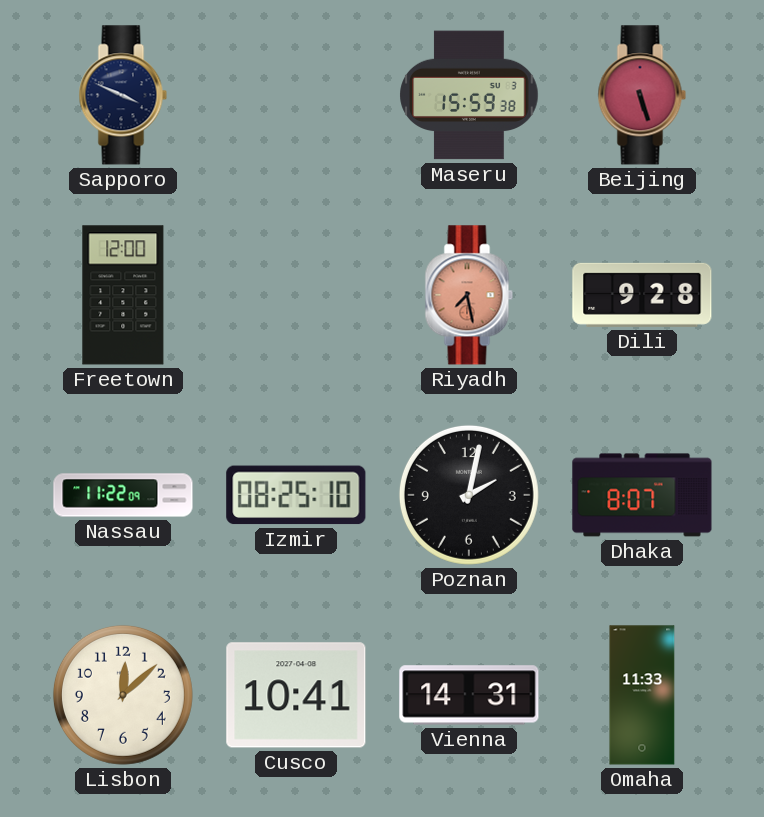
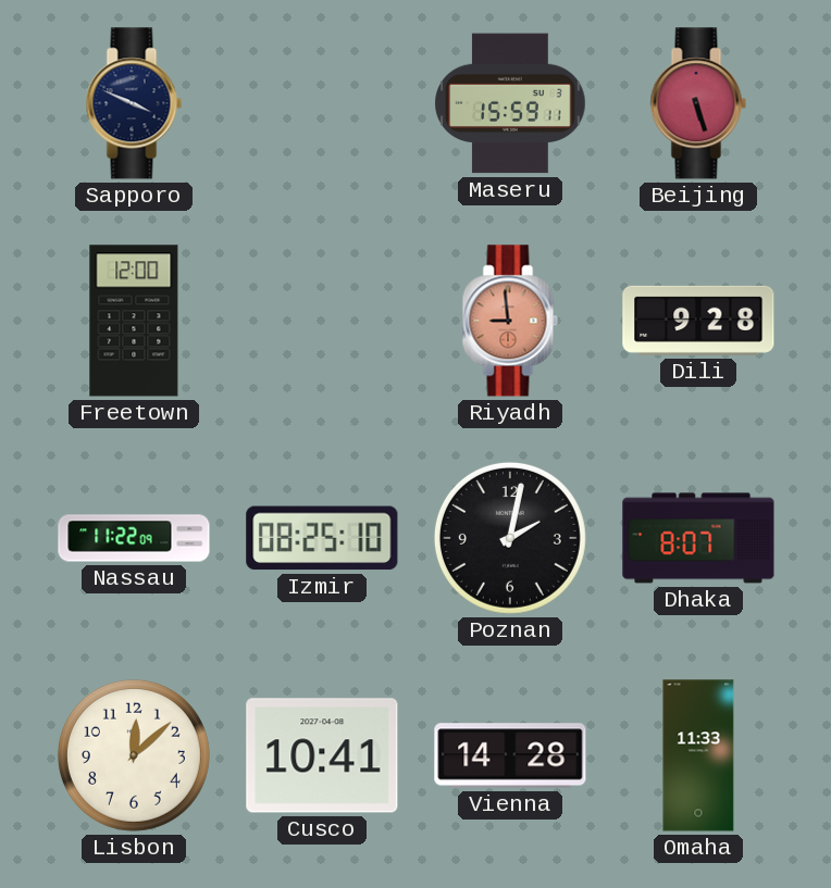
Maseru: 15:59:38 -> 15:59:11 (510, 103)
Riyadh: 7:28 -> 8:59 (510, 321)
Vienna: 14:31 -> 14:28 (510, 755)
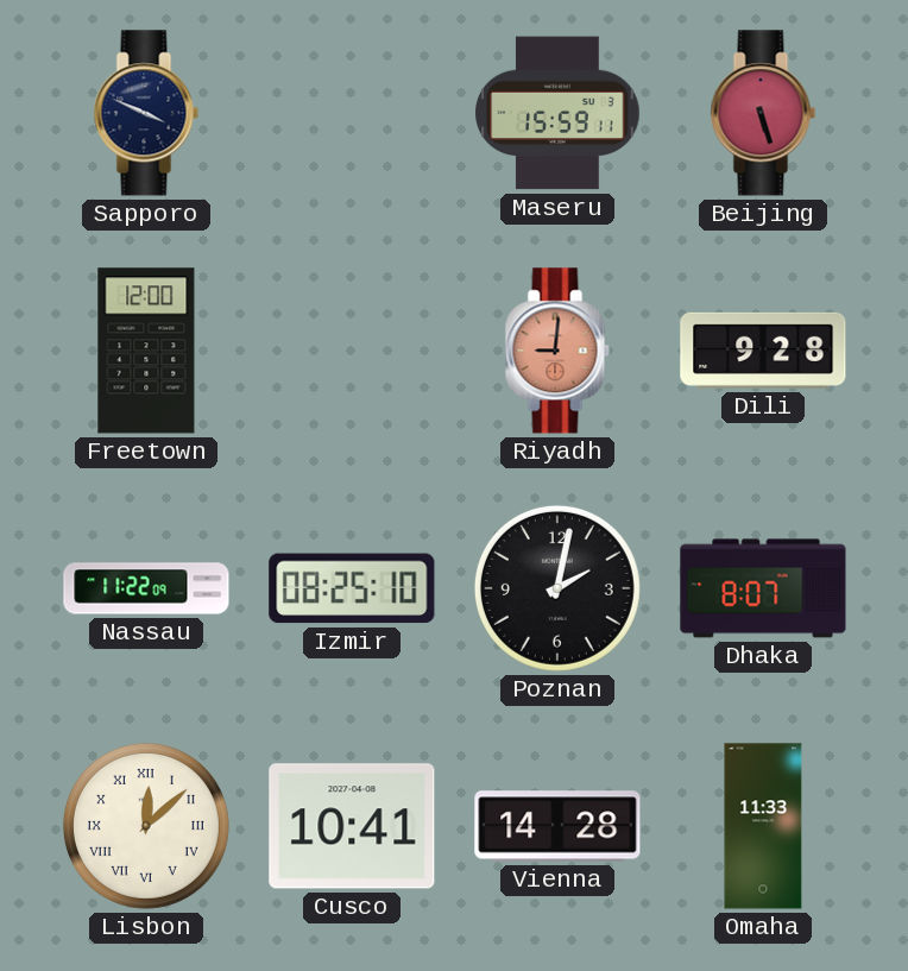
Riyadh: 8:59 -> 9:01 (557, 351)
Lisbon numerals: Arabic -> Roman (146, 826)
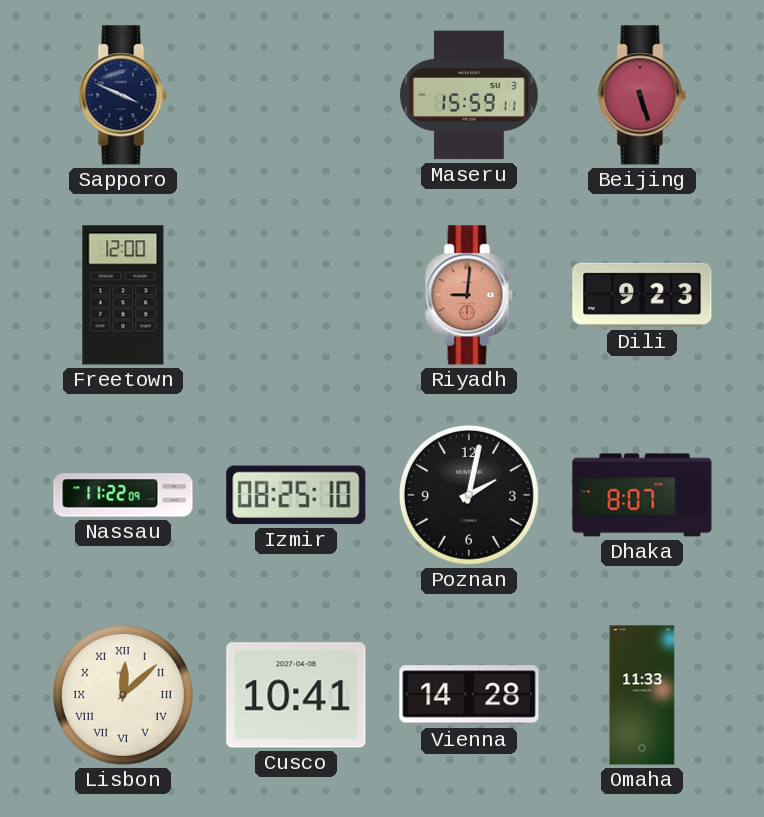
Dili: 9:28 -> 9:23 (642, 295)
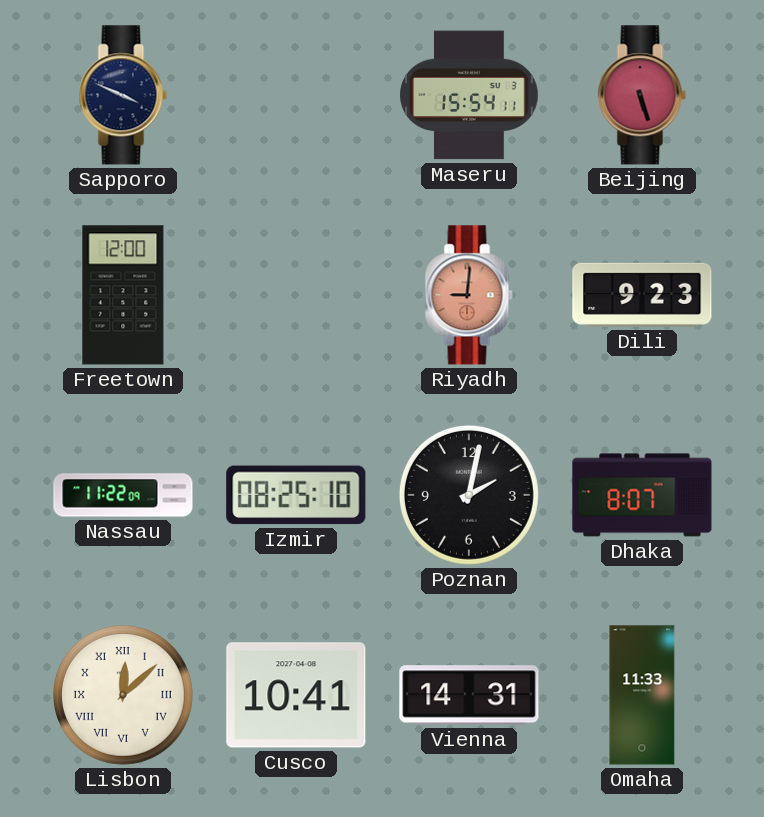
Maseru: 15:59 -> 15:54 (469, 95)
Vienna: 14:28 -> 14:31 (469, 695)
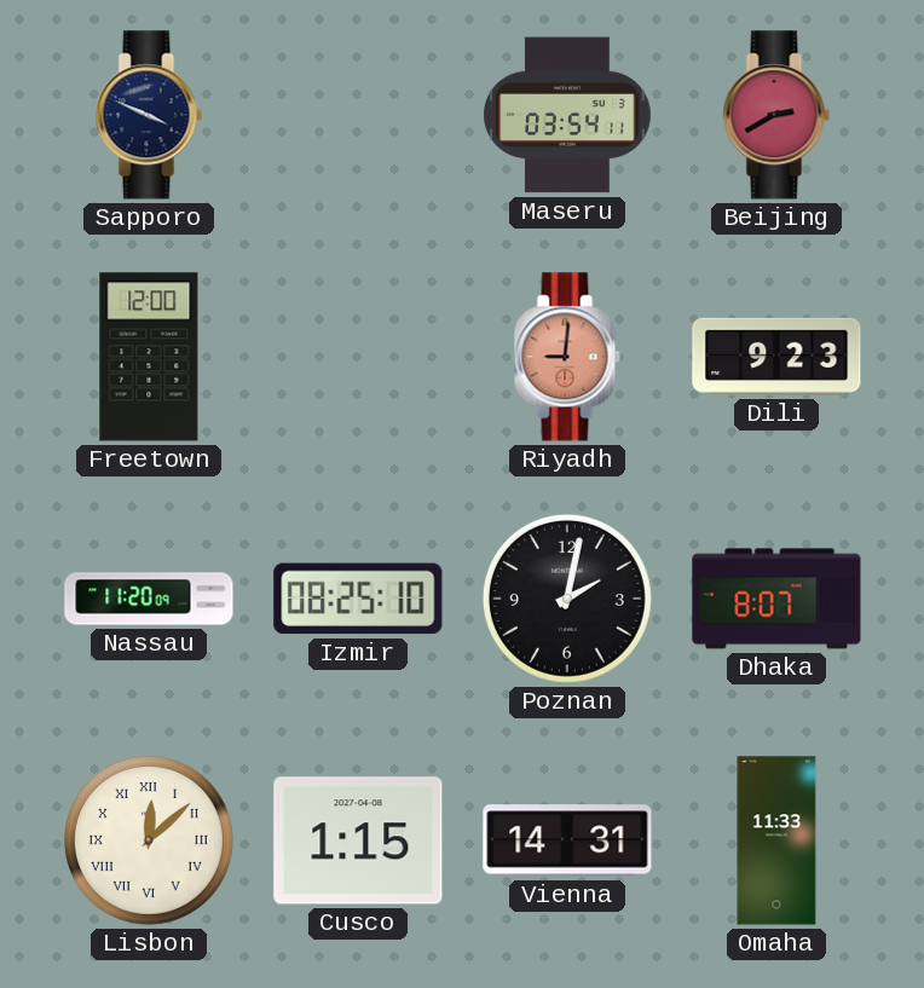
Maseru: 15:54 -> 03:54 (567, 115)
Beijing: 5:27 -> 2:40 (776, 115)
Nassau: 11:22 -> 11:20 (149, 599)
Cusco: 10:41 -> 1:15 (358, 840)
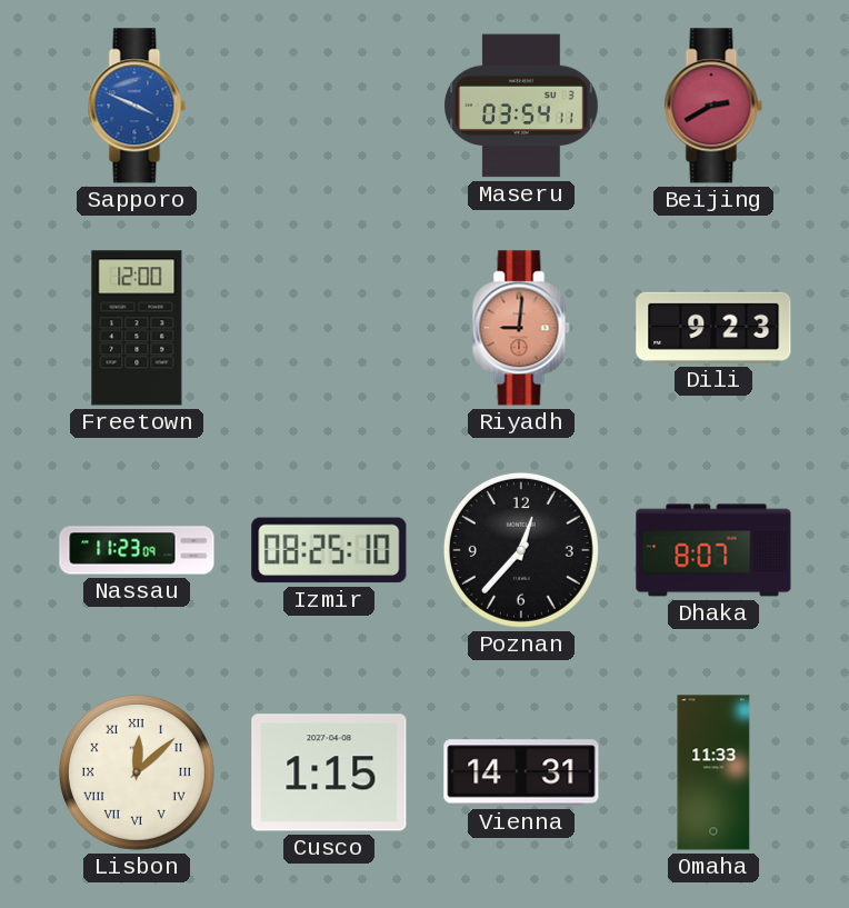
Sapporo dial: navy -> blue (137, 106)
Nassau: 11:20 -> 11:23 (137, 550)
Poznan: 2:02 -> 12:37 (521, 550)
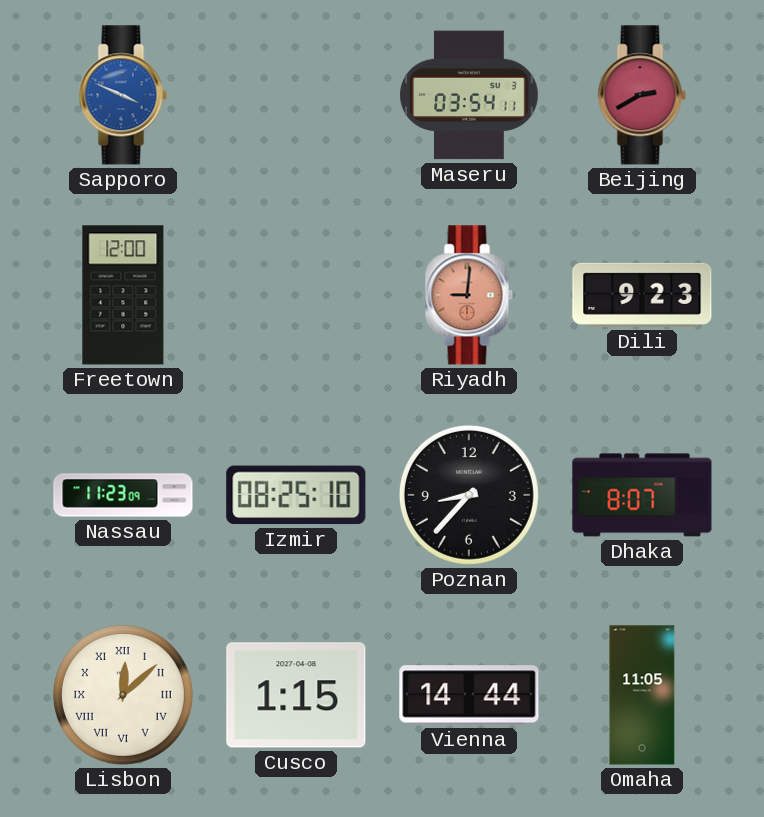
Poznan: 12:37 -> 8:37 (469, 495)
Vienna: 14:31 -> 14:44 (469, 695)
Omaha: 11:33 -> 11:05 (642, 695)
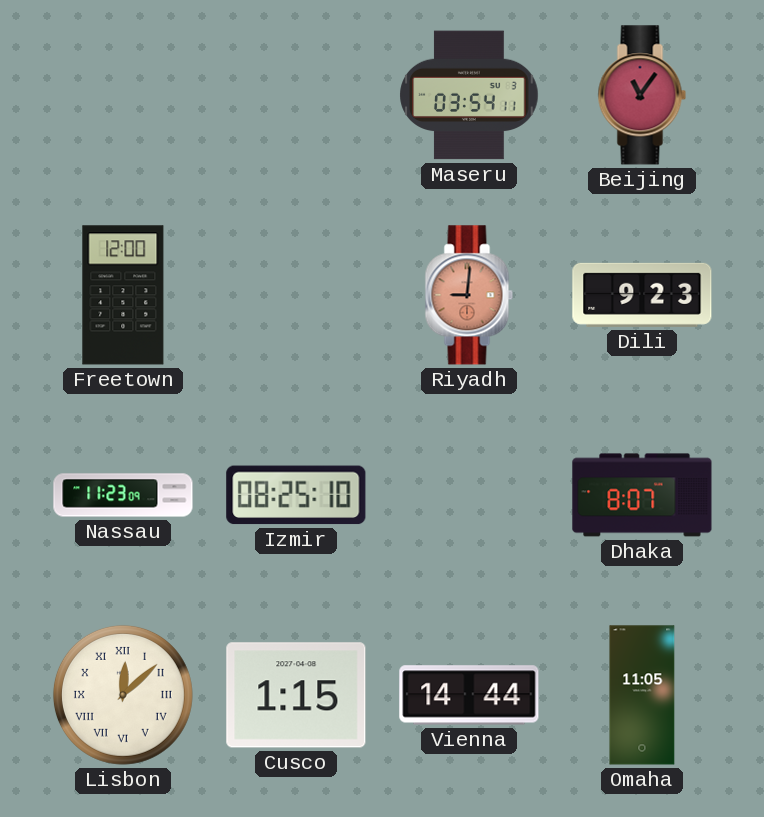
Sapporo: 3:49 -> none (123, 95)
Beijing: 2:40 -> 11:06 (642, 95)
Poznan: 8:37 -> none (469, 495)
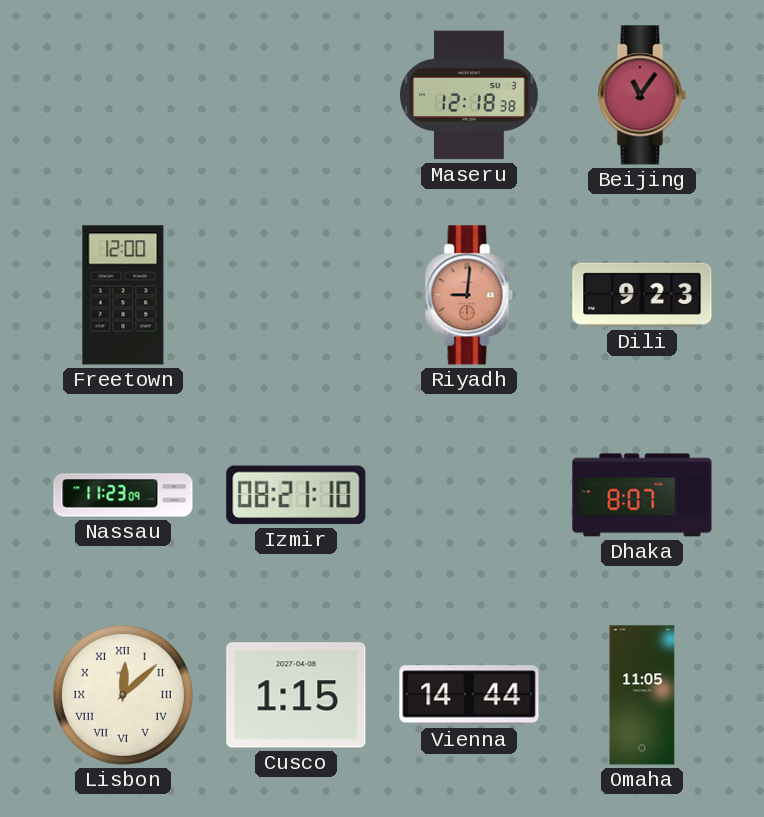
Maseru: 03:54 -> 12:18 (469, 95)
Izmir: 08:25 -> 08:21 (296, 495)
